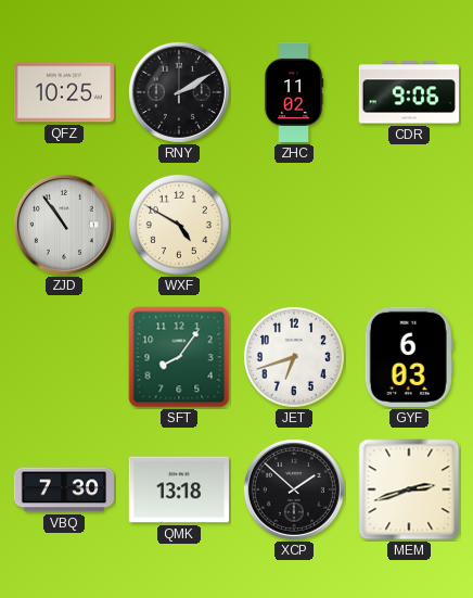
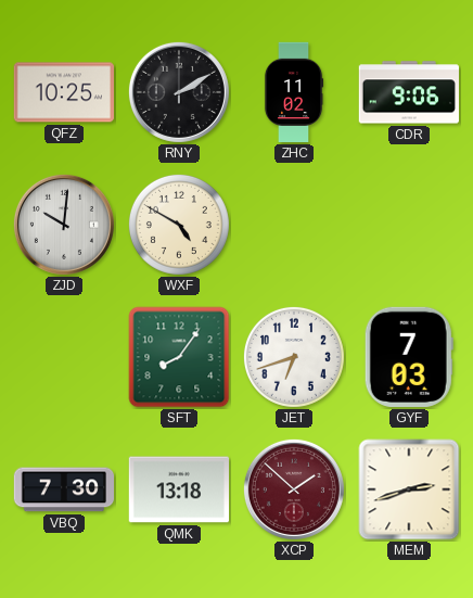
ZJD: 10:54 -> 10:01 (64, 225)
GYF: 6:03 -> 7:03 (409, 357)
XCP dial: black -> burgundy (294, 489)
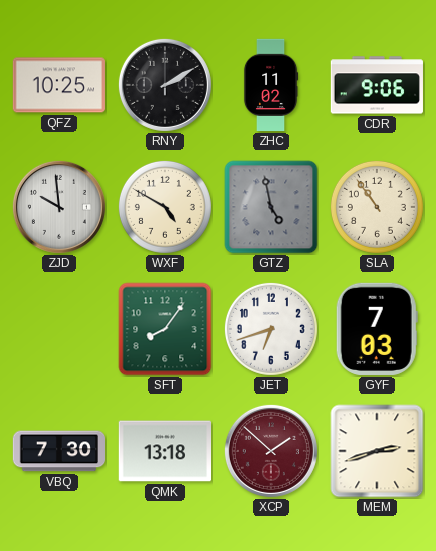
ZJD: 10:01 -> 9:59 (59, 207)
GTZ: none -> 4:58 (271, 207)
SLA: none -> 10:54 (377, 207)
